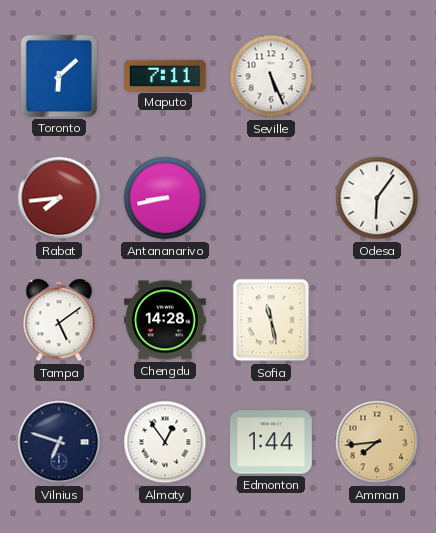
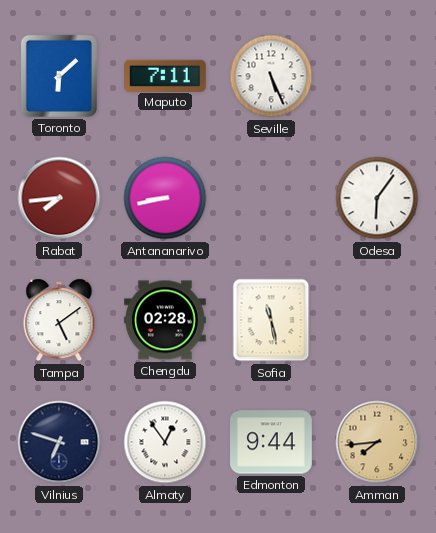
Chengdu: 14:28 -> 02:28 (165, 320)
Edmonton: 1:44 -> 9:44 (272, 442)
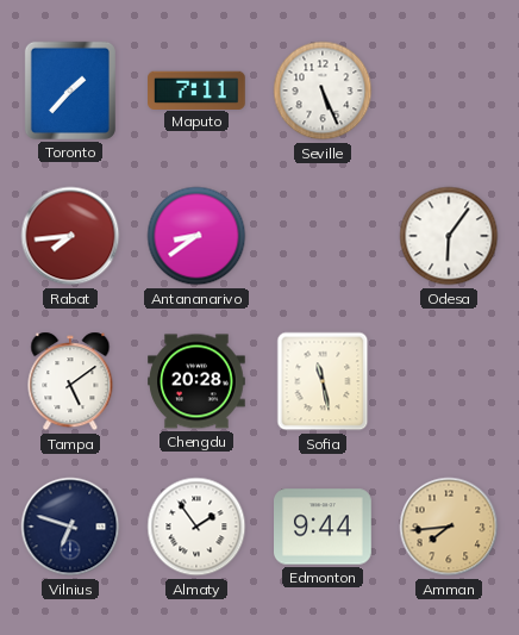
Toronto: 6:08 -> 1:37 (70, 91)
Antananarivo: 8:43 -> 8:39 (196, 236)
Chengdu: 02:28 -> 20:28 (196, 381)
Almaty: 12:54 -> 1:54 (196, 527)
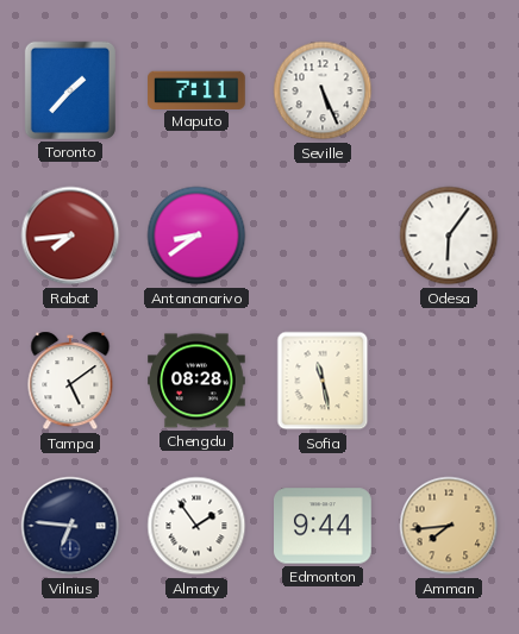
Chengdu: 20:28 -> 08:28 (196, 381)
Vilnius: 6:48 -> 6:46 (70, 526)
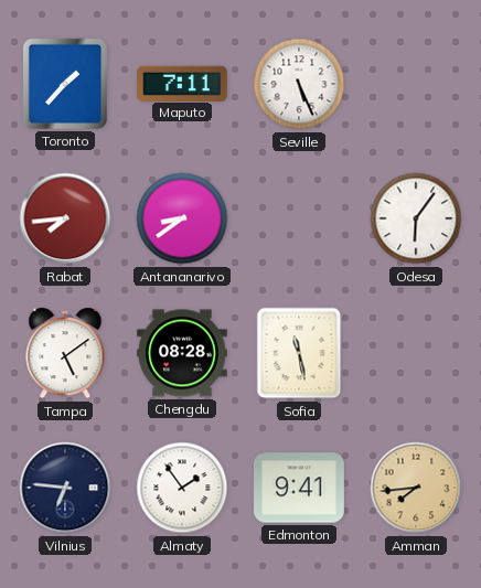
Edmonton: 9:44 -> 9:41 (300, 488)
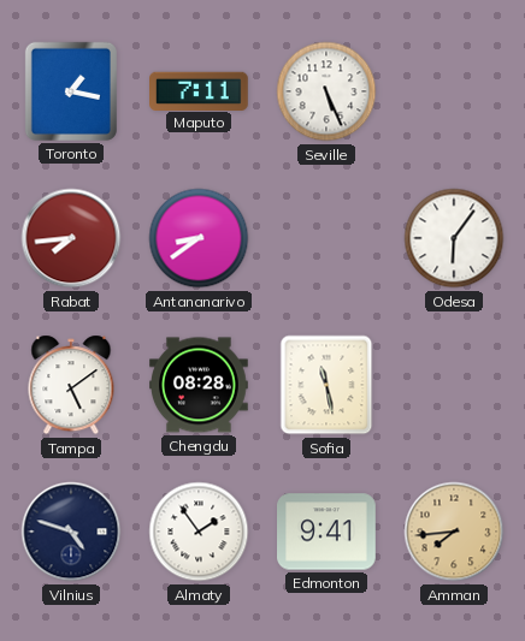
Toronto: 1:37 -> 1:17 (71, 91)
Vilnius: 6:46 -> 4:48 (71, 532)
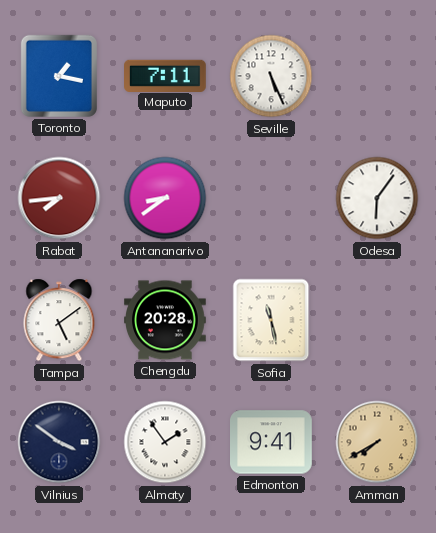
Chengdu: 08:28 -> 20:28 (165, 320)
Vilnius: 4:48 -> 3:51 (59, 442)
Amman: 7:44 -> 7:40 (377, 442)
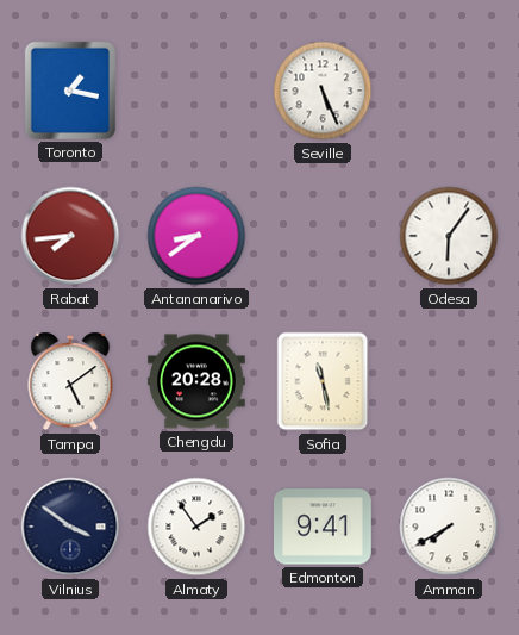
Maputo: 7:11 -> none (166, 75)
Amman dial: champagne -> white (449, 527)
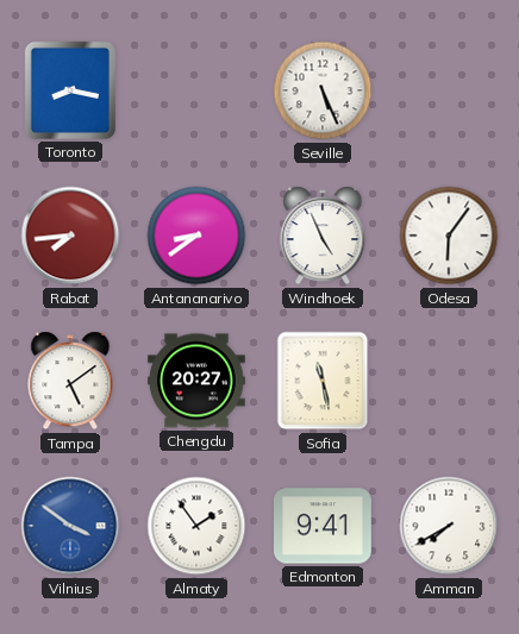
Toronto: 1:17 -> 8:17 (70, 90)
Windhoek: none -> 4:56 (323, 236)
Chengdu: 20:28 -> 20:27 (196, 381)
Vilnius dial: navy -> blue (70, 526)
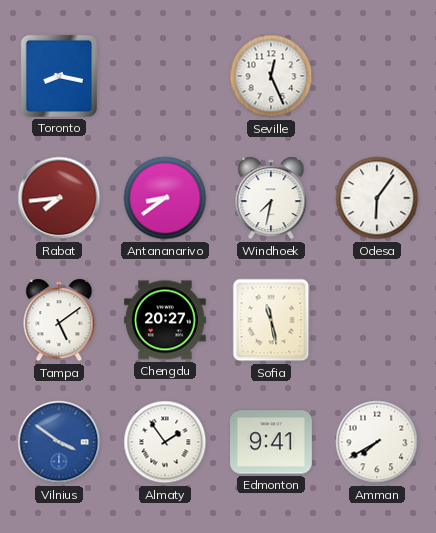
Seville: 5:26 -> 12:26 (271, 76)
Windhoek: 4:56 -> 7:32 (271, 198)
